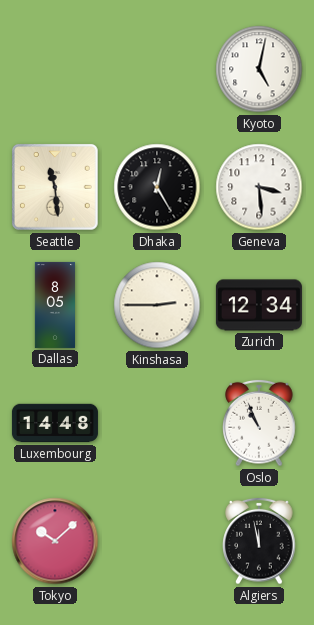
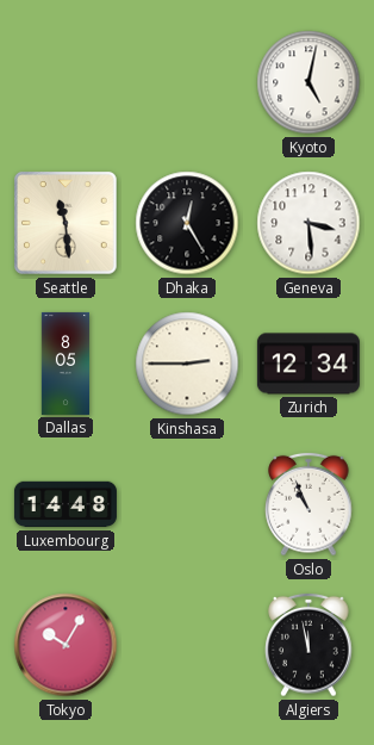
Tokyo: 10:08 -> 10:05 (66, 645)
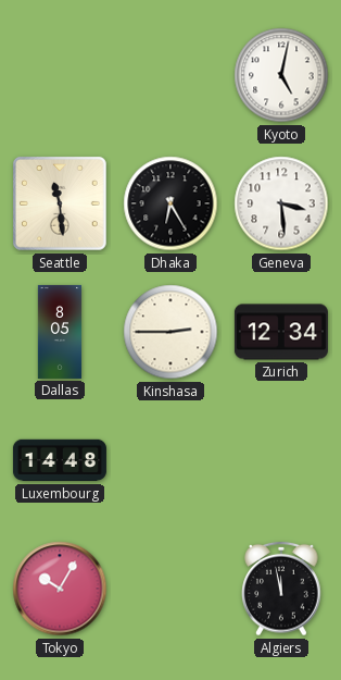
Dhaka: 12:25 -> 6:25 (171, 203)
Oslo: 10:56 -> none (308, 504)
